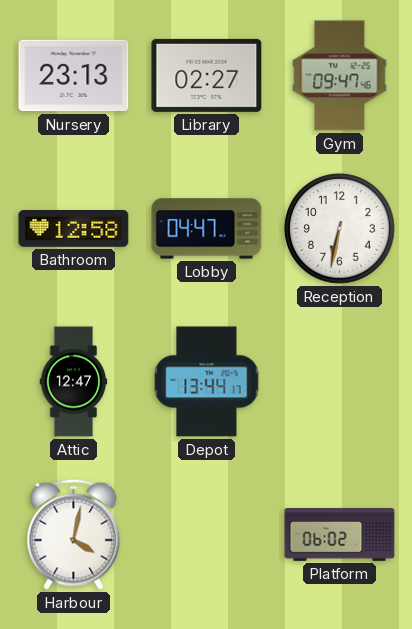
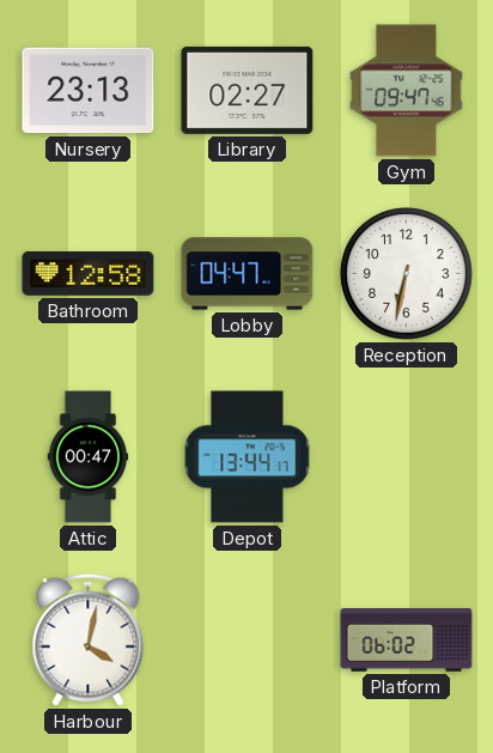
Attic: 12:47 -> 00:47 (89, 457)
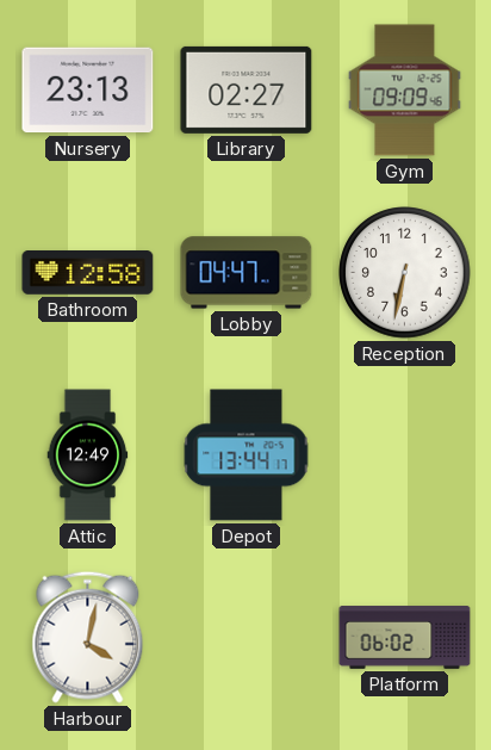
Gym: 09:47 -> 09:09 (405, 91)
Attic: 00:47 -> 12:49 (88, 455)
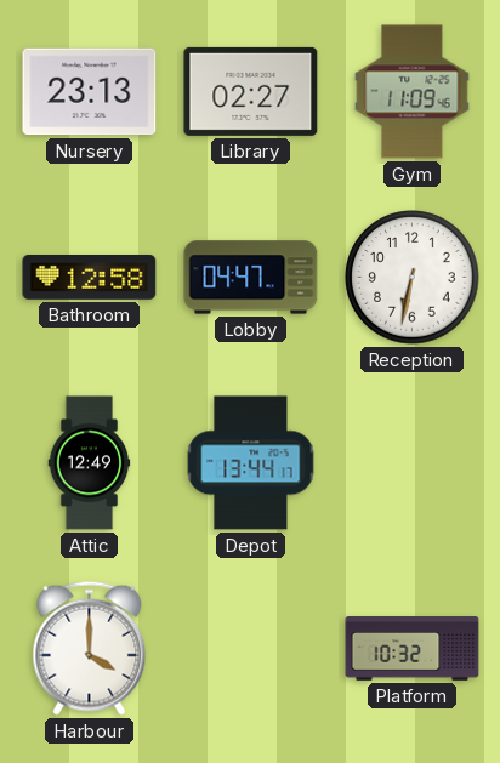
Gym: 09:09 -> 11:09 (413, 92)
Harbour: 4:02 -> 4:00 (90, 648)
Platform: 06:02 -> 10:32 (413, 649)
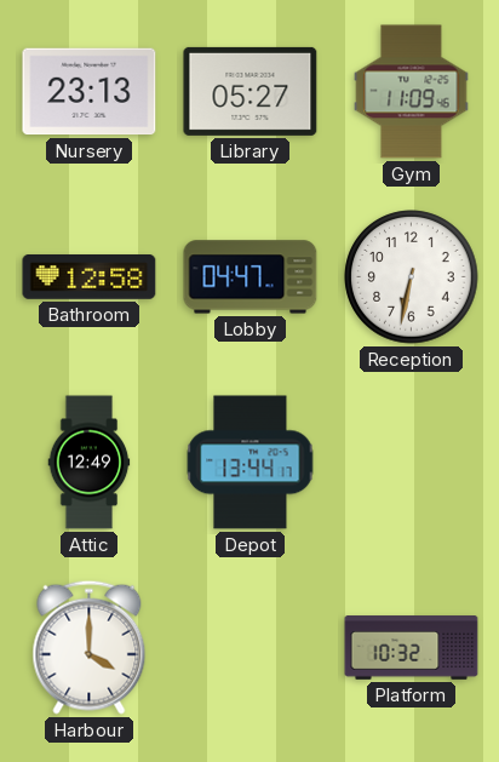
Library: 02:27 -> 05:27 (251, 91)
